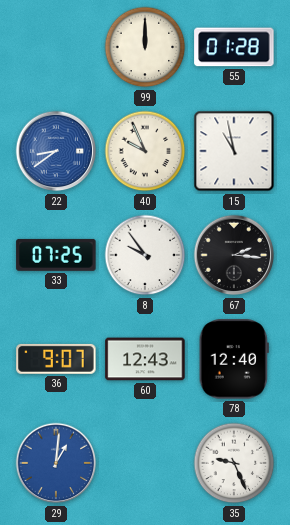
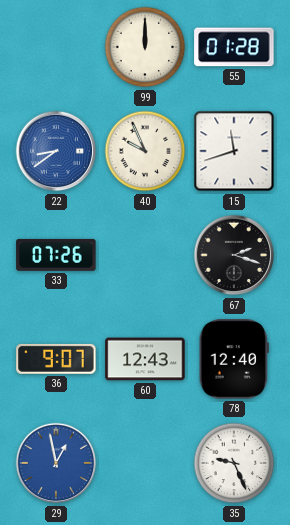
15: 10:58 -> 11:42 (234, 151)
33: 07:25 -> 07:26 (56, 255)
8: 9:54 -> none (145, 255)
67: 2:16 -> 2:18 (234, 255)
29: 1:01 -> 12:58 (56, 463)
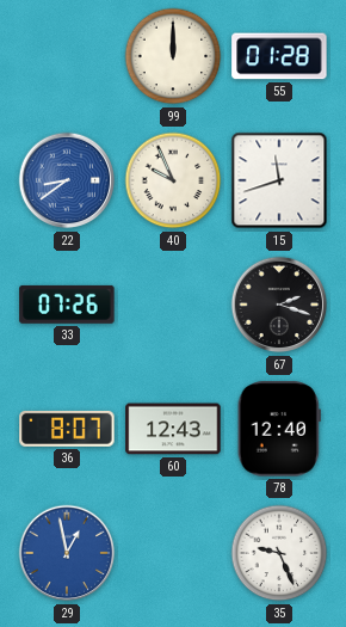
36: 9:07 -> 8:07 (67, 429)
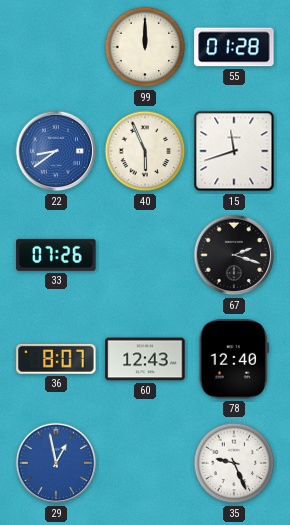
40: 9:56 -> 5:56 (145, 151)
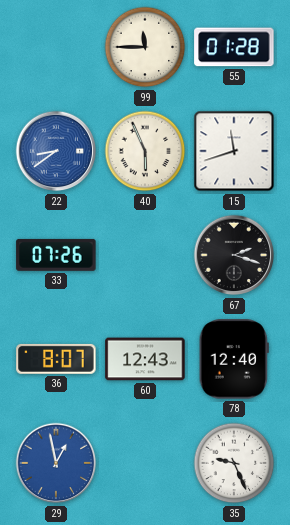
99: 12:00 -> 11:45 (145, 47)
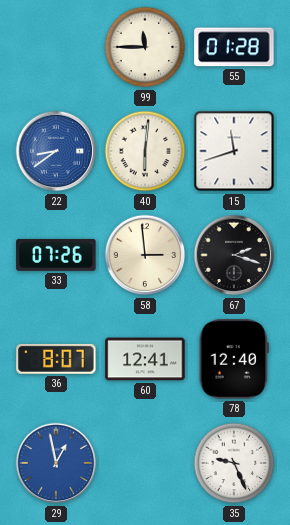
40: 5:56 -> 6:01 (145, 151)
58: none -> 2:59 (145, 255)
60: 12:43 -> 12:41 (145, 359)
